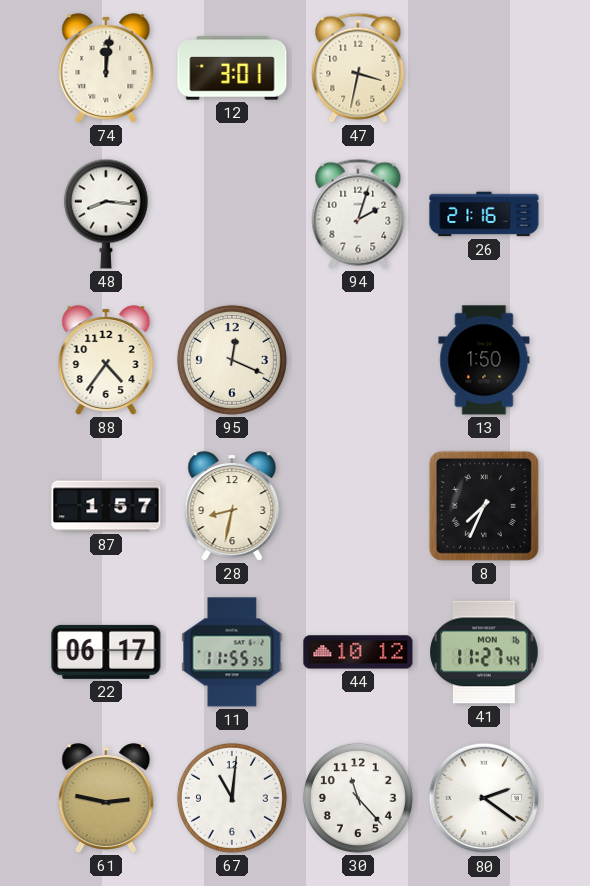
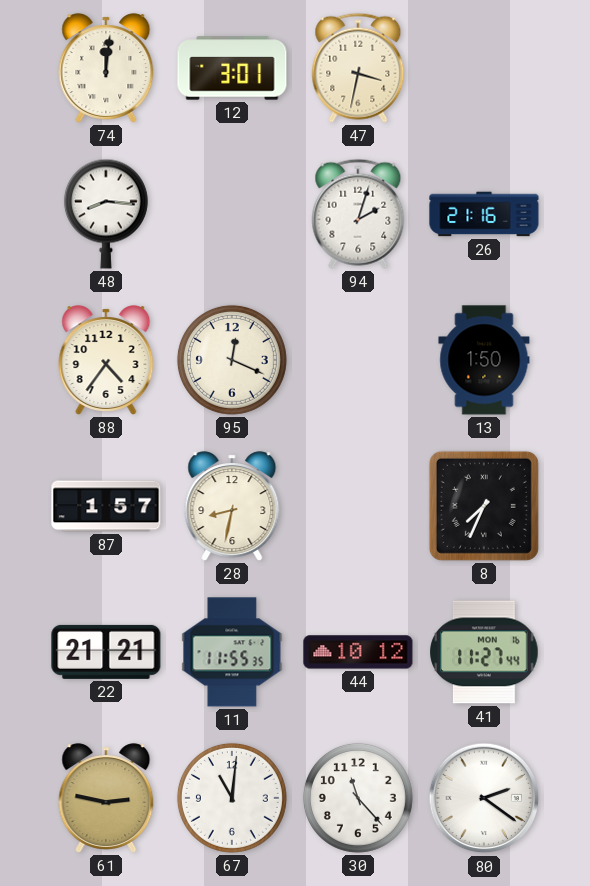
22: 06:17 -> 21:21 (106, 652)
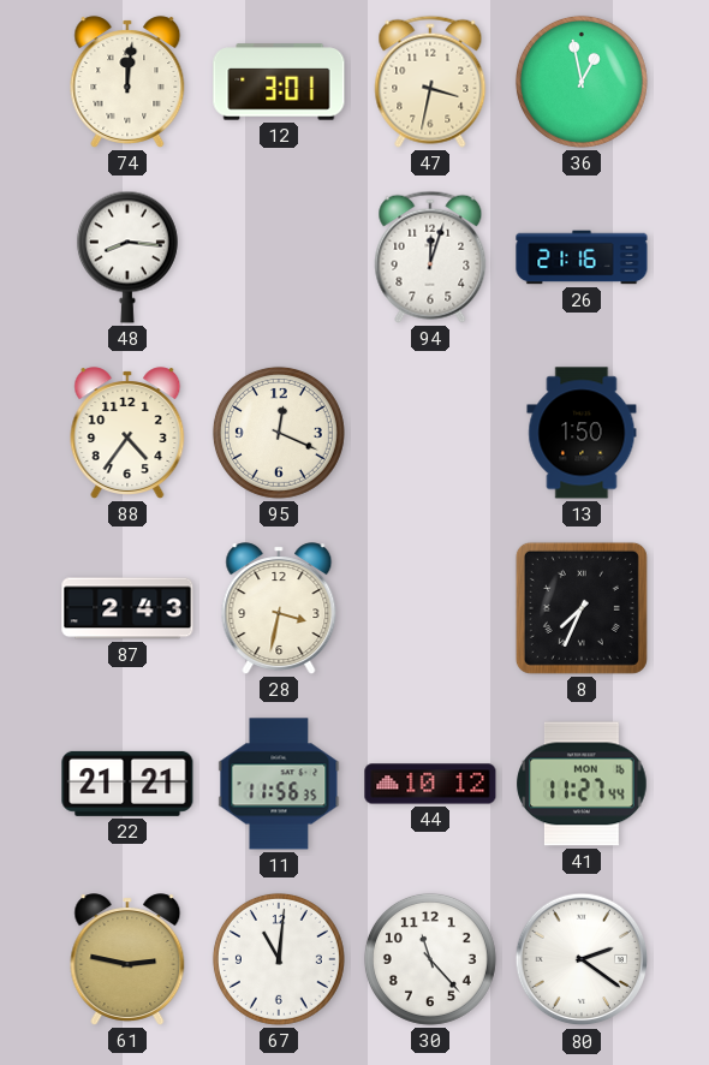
36: none -> 12:58 (582, 82)
94: 2:03 -> 12:03 (430, 257)
87: 1:57 -> 2:43 (127, 608)
28: 8:32 -> 3:32 (279, 608)
11: 11:55 -> 11:56 (279, 784)
